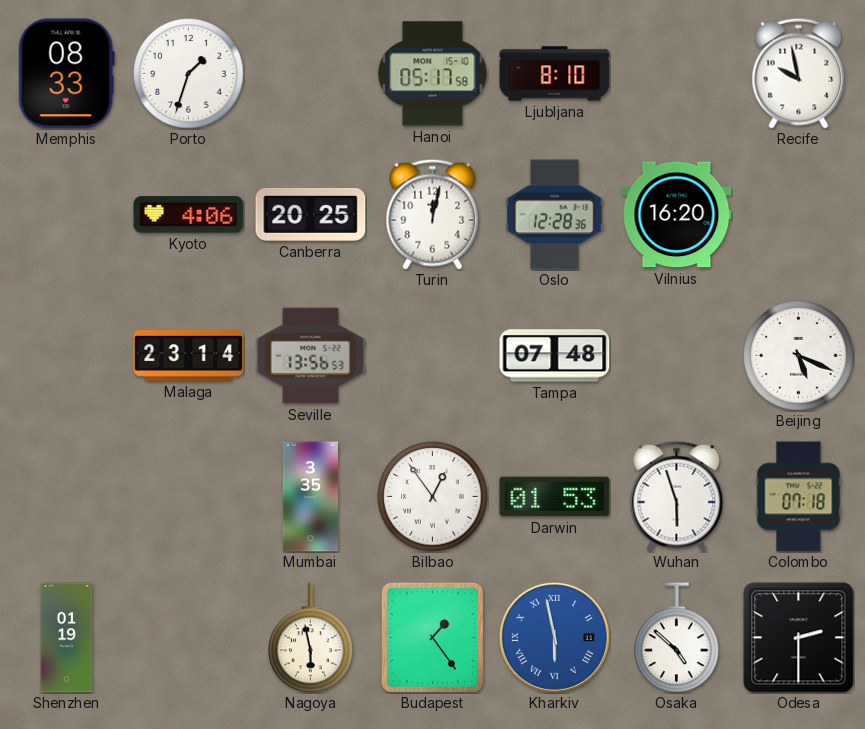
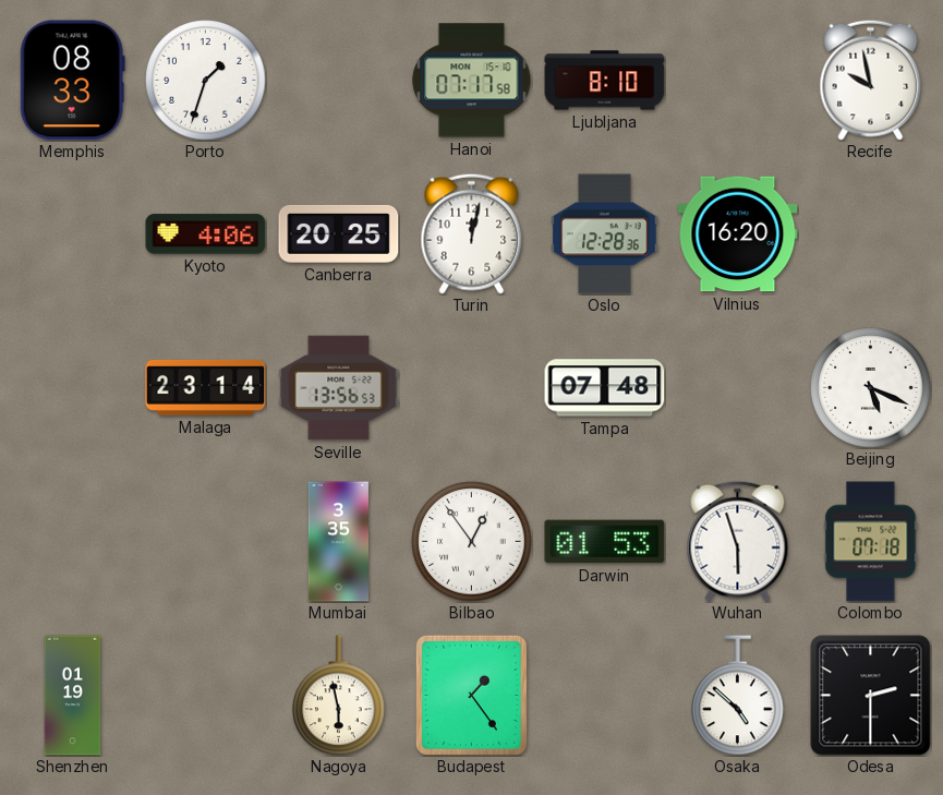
Hanoi: 05:17 -> 07:17 (472, 81)
Kharkiv: 5:58 -> none (554, 637)
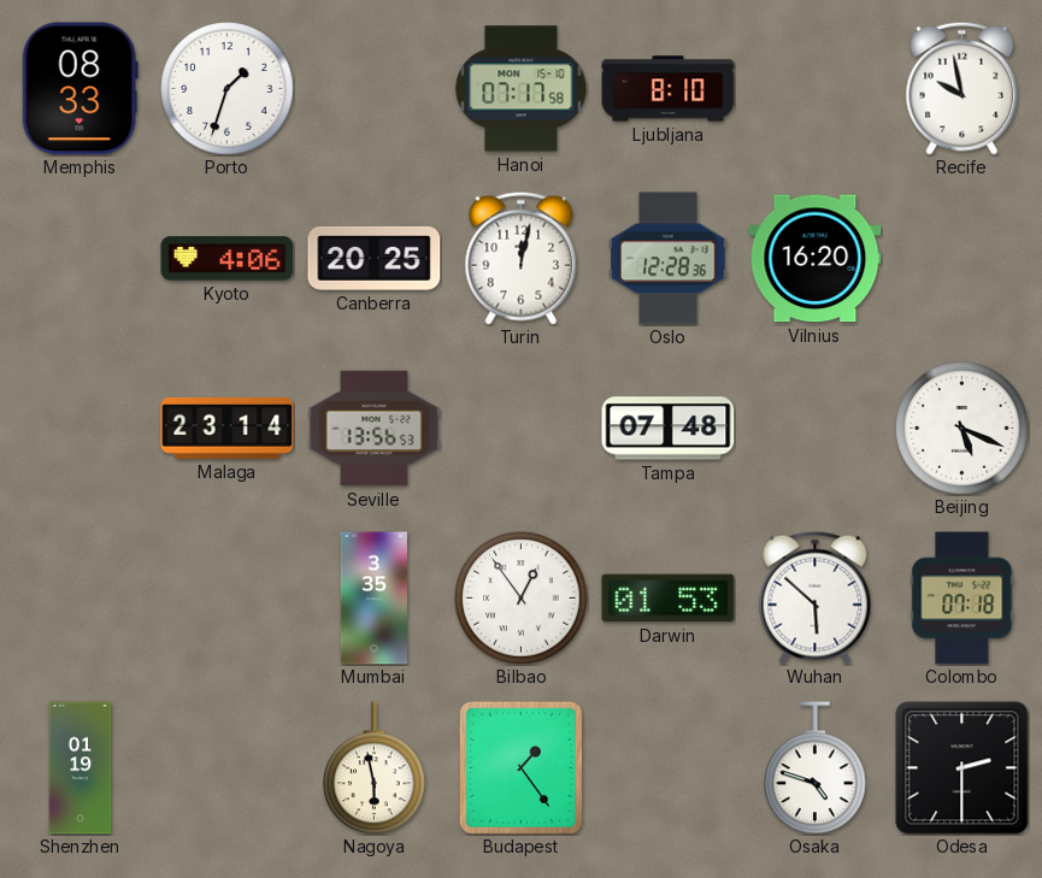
Wuhan: 5:57 -> 5:52 (816, 597)
Osaka: 4:52 -> 4:48 (816, 768)
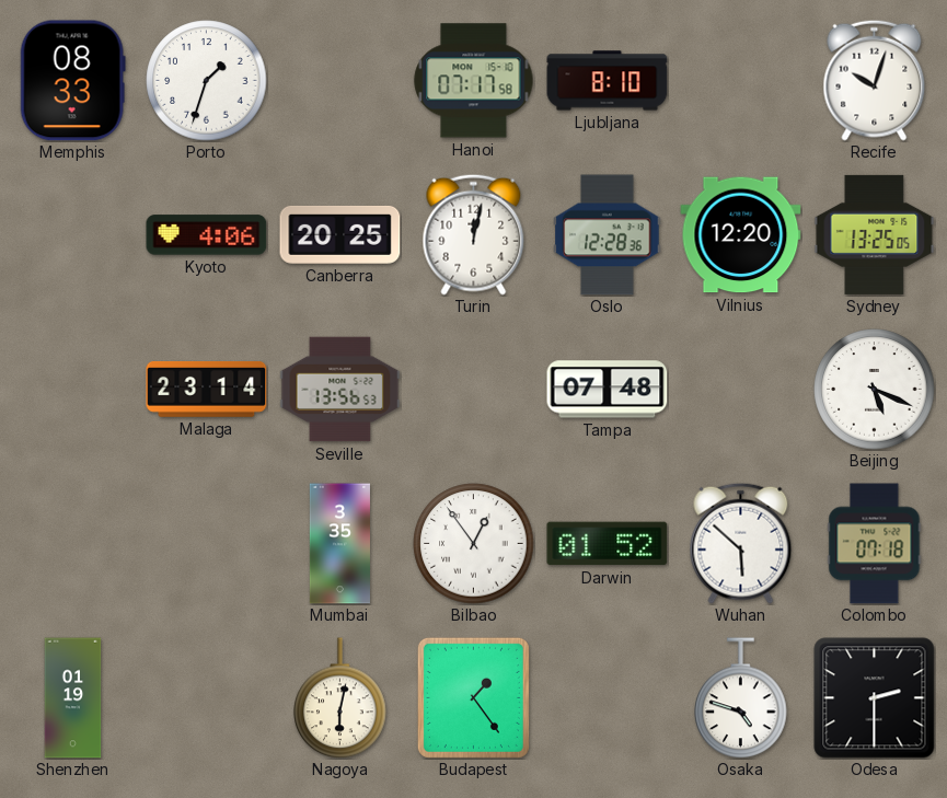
Recife: 9:58 -> 10:03 (875, 80)
Vilnius: 16:20 -> 12:20 (741, 235)
Sydney: none -> 13:25 (875, 234)
Darwin: 01:53 -> 01:52 (608, 544)
Nagoya: 5:58 -> 6:02 (340, 698)
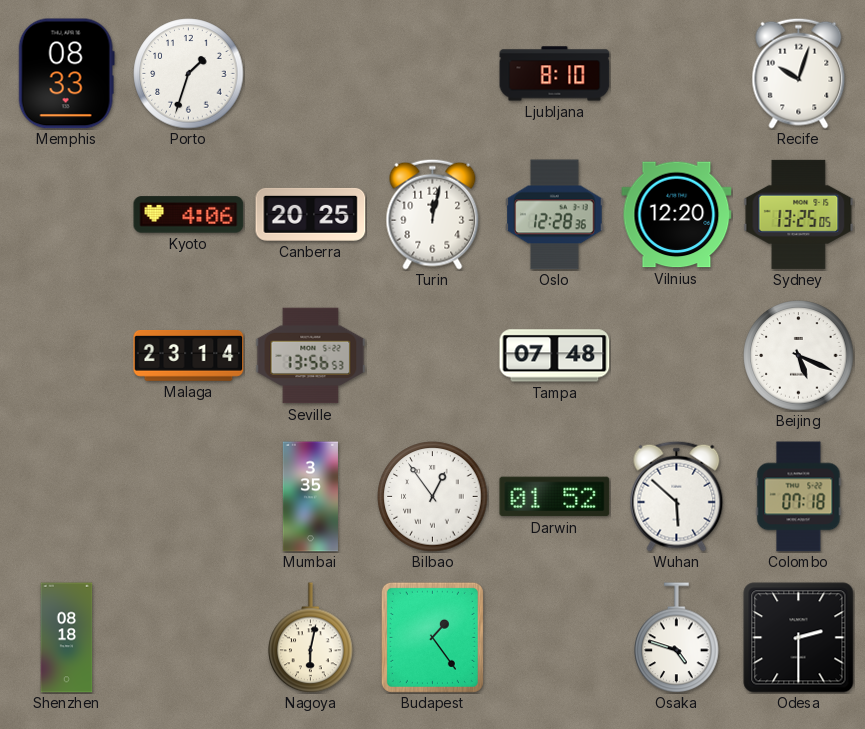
Hanoi: 07:17 -> none (474, 81)
Shenzhen: 01:19 -> 08:18 (67, 638)
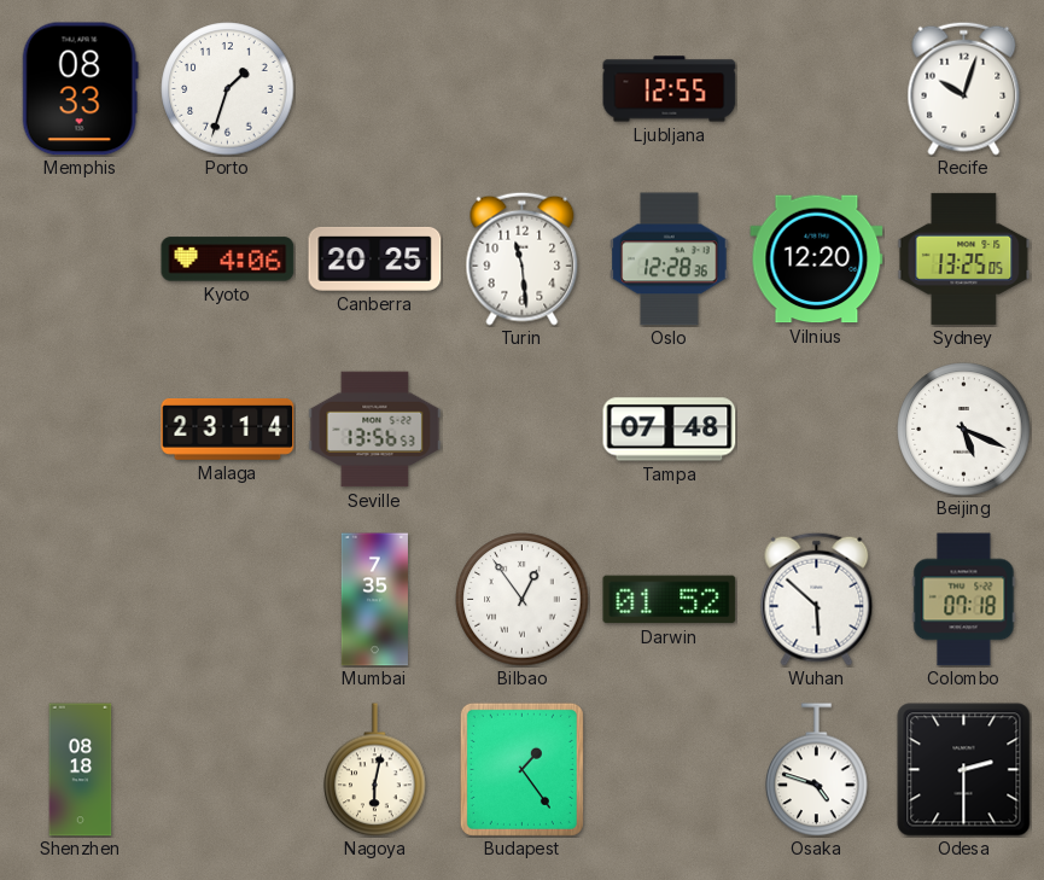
Ljubljana: 8:10 -> 12:55 (670, 89)
Turin: 12:02 -> 11:29 (523, 258)
Mumbai: 3:35 -> 7:35 (374, 600)
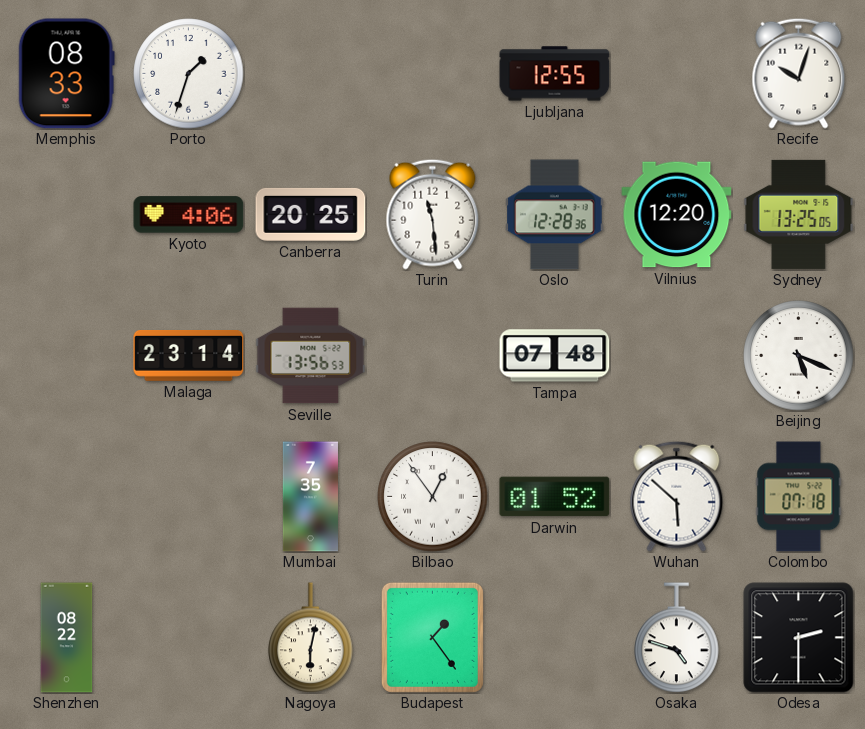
Shenzhen: 08:18 -> 08:22 (67, 638)
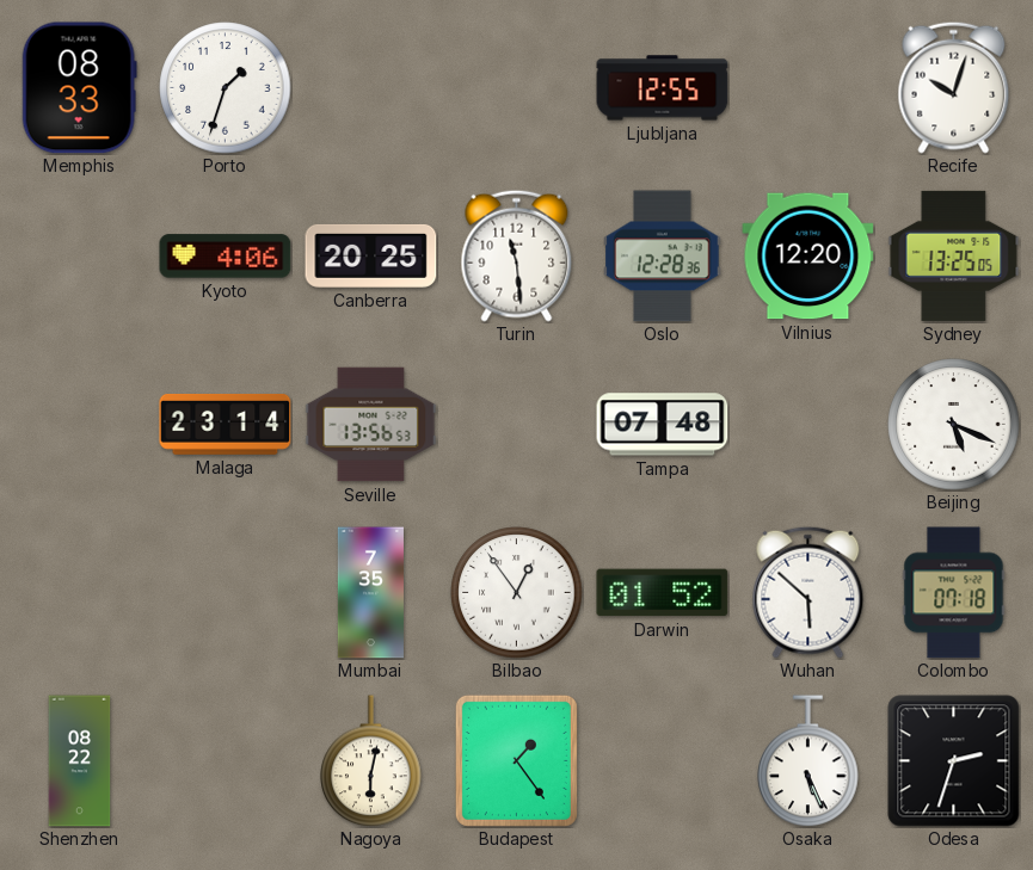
Osaka: 4:48 -> 5:26 (808, 761)
Odesa: 2:30 -> 2:33 (954, 761)
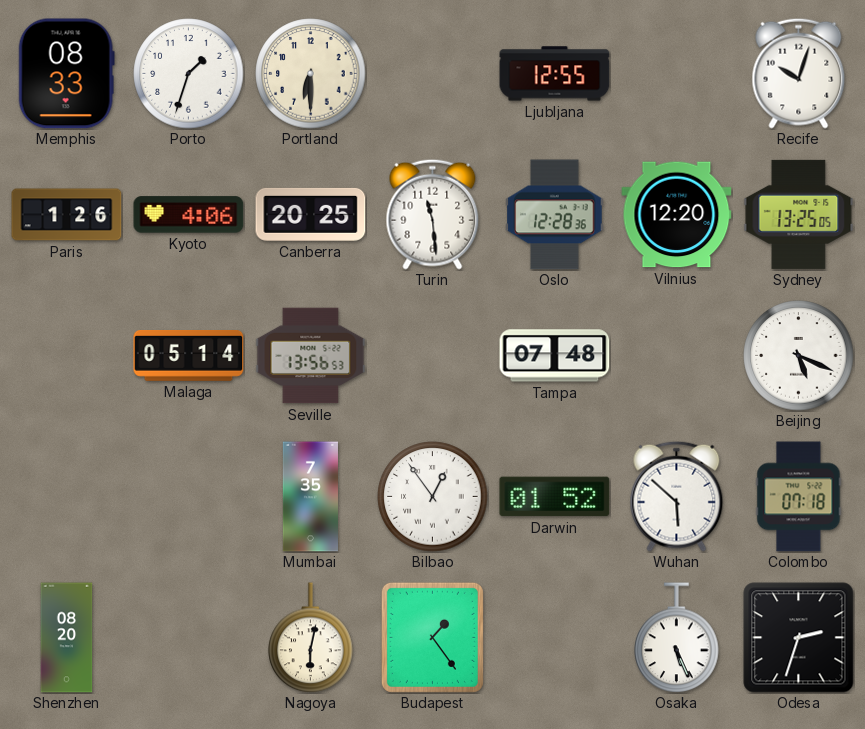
Portland: none -> 6:30 (311, 74)
Paris: none -> 1:26 (67, 215)
Malaga: 23:14 -> 05:14 (189, 356)
Shenzhen: 08:22 -> 08:20 (67, 638)
